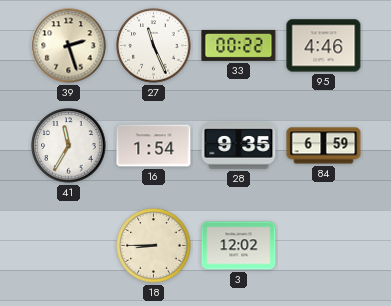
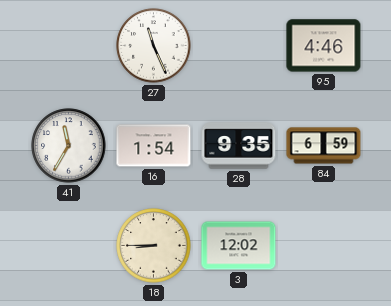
39: 2:27 -> none (69, 46)
33: 00:22 -> none (239, 45)
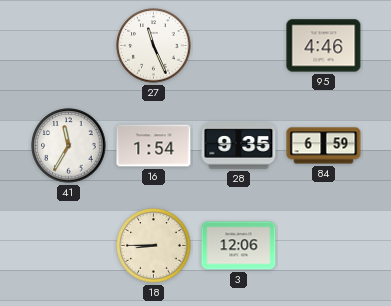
3: 12:02 -> 12:06 (239, 246)
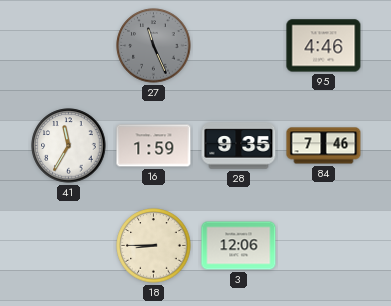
27 dial: white -> grey (154, 46)
16: 1:54 -> 1:59 (154, 146)
84: 6:59 -> 7:46 (324, 146)
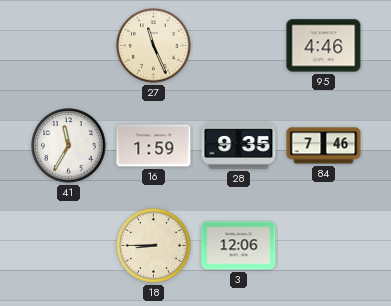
27 dial: grey -> cream (154, 46)
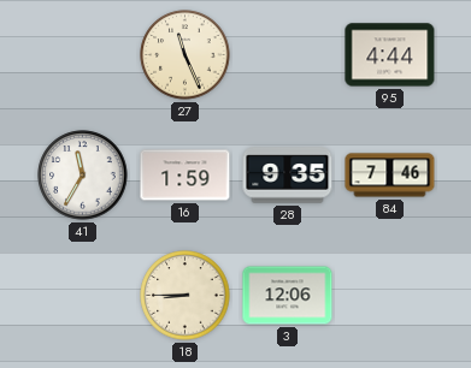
95: 4:46 -> 4:44 (390, 55)
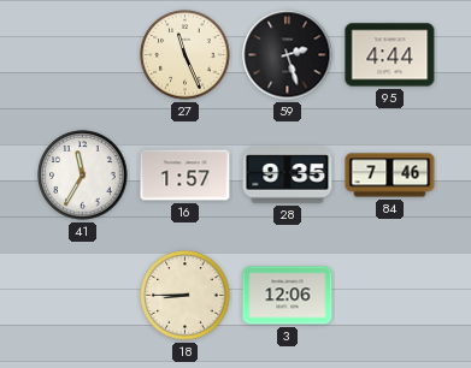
59: none -> 2:27 (288, 55)
16: 1:59 -> 1:57 (186, 176)
